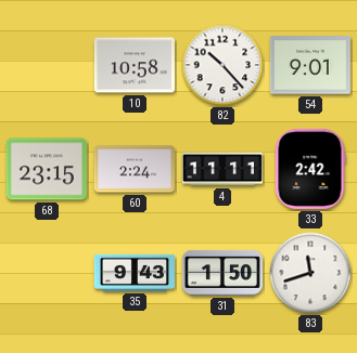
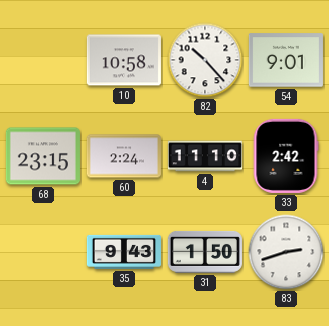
4: 11:11 -> 11:10 (205, 156)
83: 11:42 -> 2:42 (286, 252)
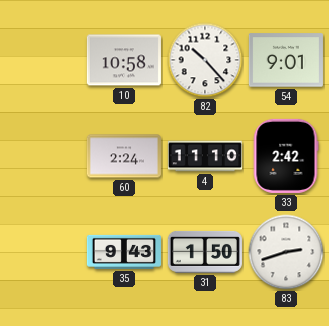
68: 23:15 -> none (43, 156)
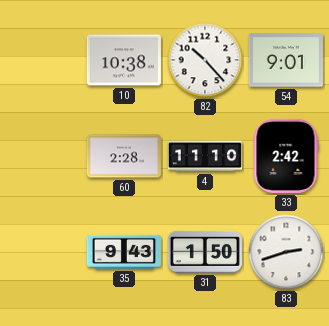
10: 10:58 -> 10:38 (124, 60)
60: 2:24 -> 2:28 (124, 156)
